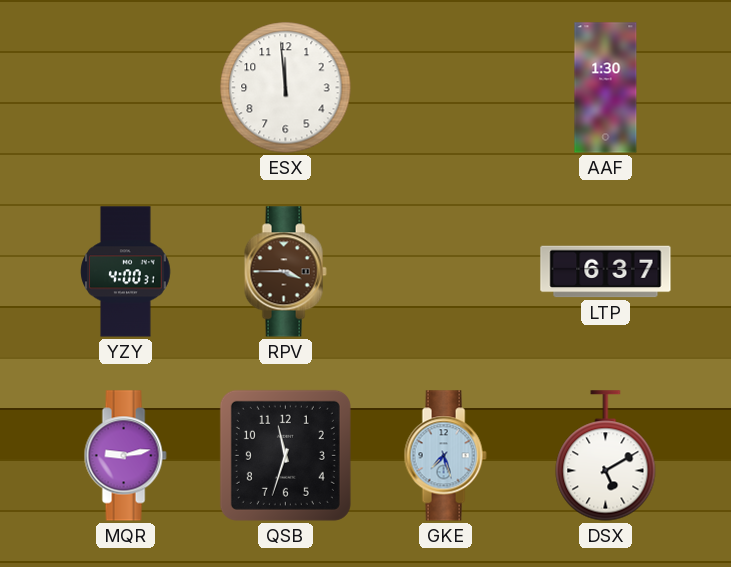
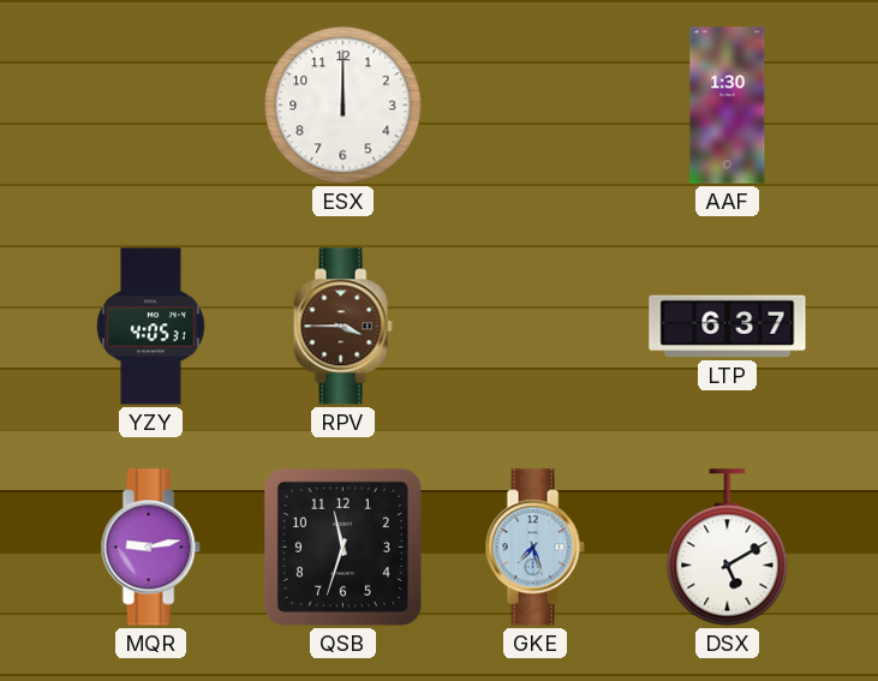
ESX: 11:59 -> 12:00 (344, 106)
YZY: 4:00 -> 4:05 (151, 327)
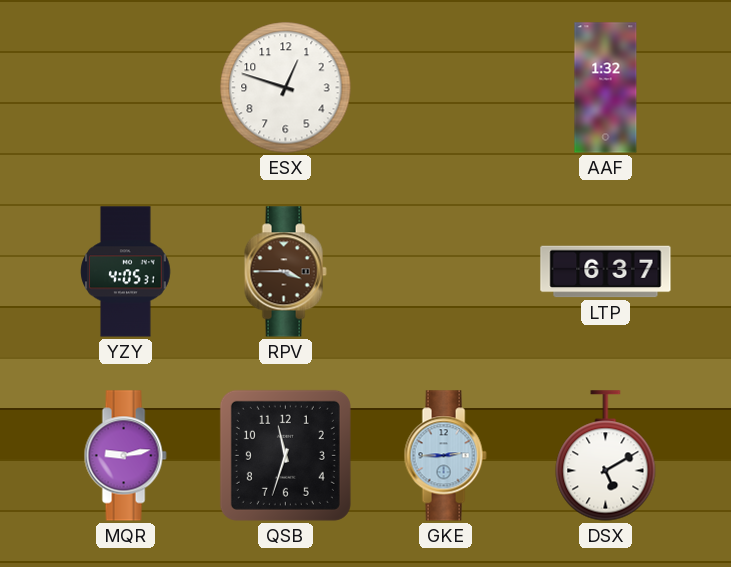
ESX: 12:00 -> 12:48 (286, 88)
AAF: 1:30 -> 1:32 (606, 88)
GKE: 7:27 -> 2:45 (445, 456)
